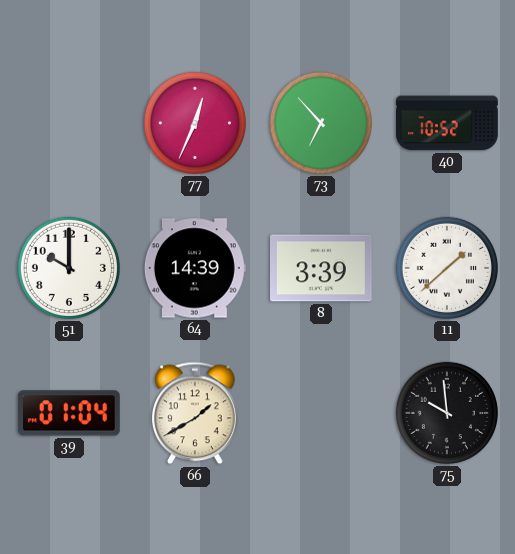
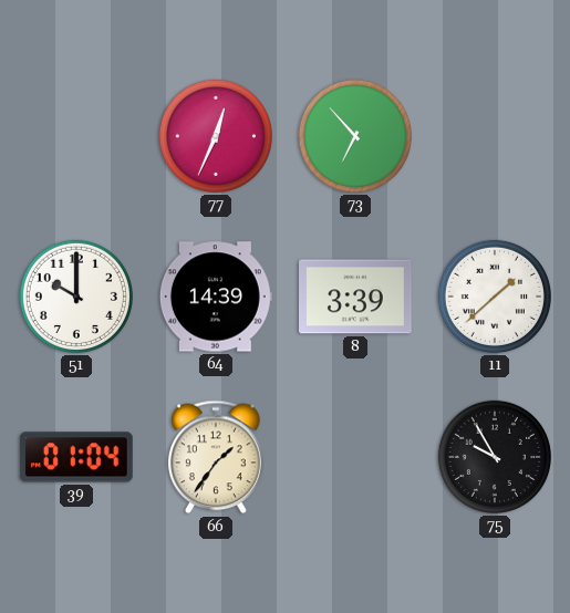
40: 10:52 -> none (448, 123)
66: 1:40 -> 1:36 (217, 457)
75: 9:59 -> 9:55 (495, 457)
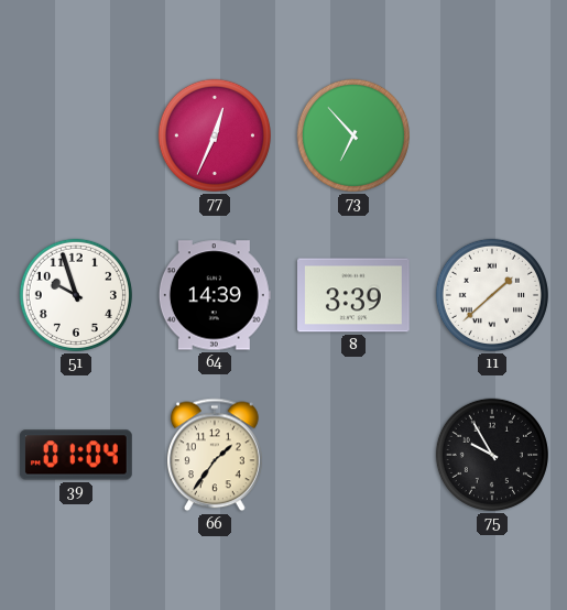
51: 10:00 -> 9:57 (76, 295)
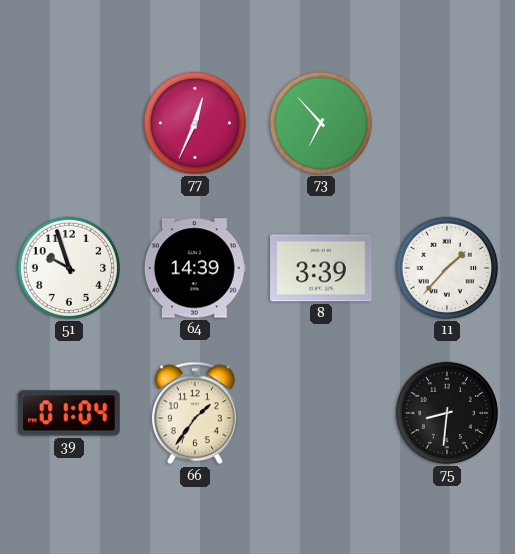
11: 1:38 -> 1:37 (447, 268)
75: 9:55 -> 8:31 (447, 413)
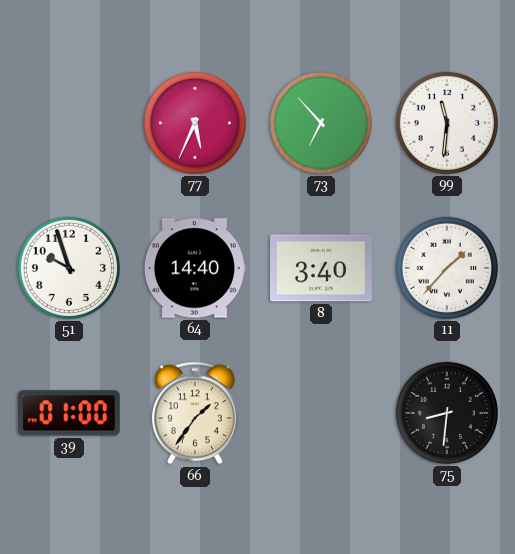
77: 12:34 -> 5:34 (195, 123)
99: none -> 11:31 (447, 123)
64: 14:39 -> 14:40 (195, 268)
8: 3:39 -> 3:40 (322, 268)
39: 01:04 -> 01:00 (69, 413)
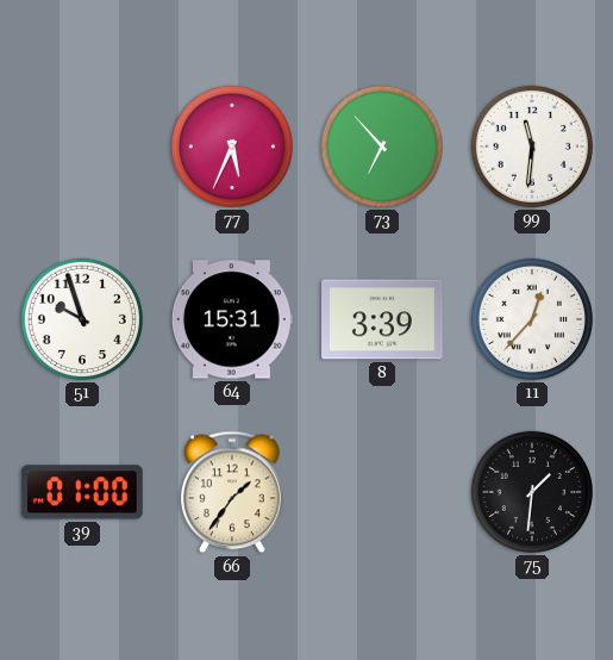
64: 14:40 -> 15:31 (232, 319)
8: 3:40 -> 3:39 (383, 319)
11: 1:37 -> 12:37 (532, 319)
75: 8:31 -> 1:31 (532, 492)
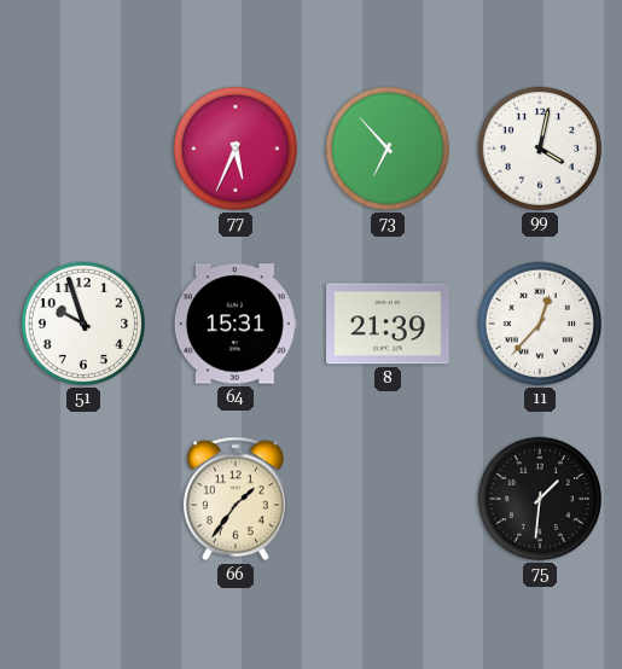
99: 11:31 -> 4:02 (540, 149)
8: 3:39 -> 21:39 (389, 324)
39: 01:00 -> none (82, 492)
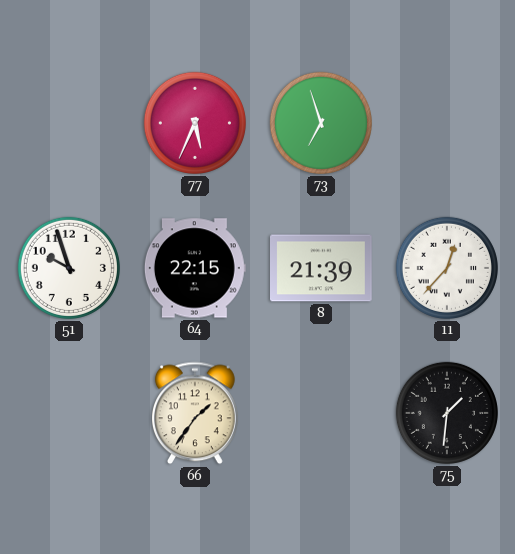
73: 6:53 -> 6:57 (321, 123)
99: 4:02 -> none (540, 149)
64: 15:31 -> 22:15 (195, 268)
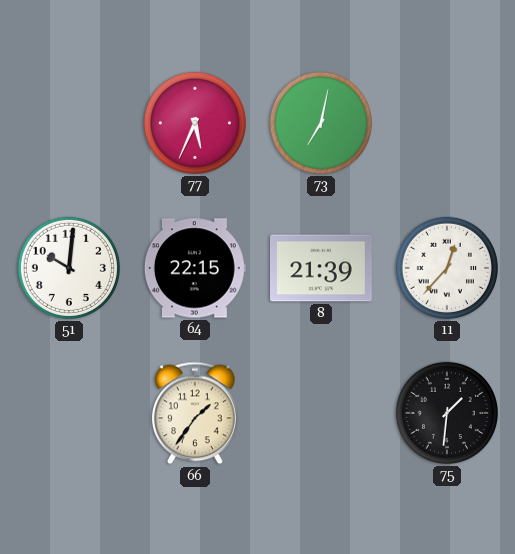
73: 6:57 -> 7:02 (321, 123)
51: 9:57 -> 10:01 (69, 268)
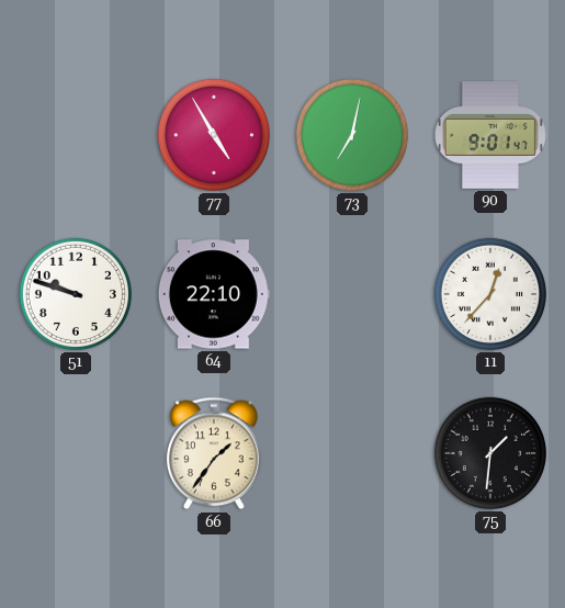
77: 5:34 -> 4:55 (214, 135)
90: none -> 9:01 (490, 135)
51: 10:01 -> 9:48 (76, 294)
64: 22:15 -> 22:10 (214, 294)
8: 21:39 -> none (322, 268)
